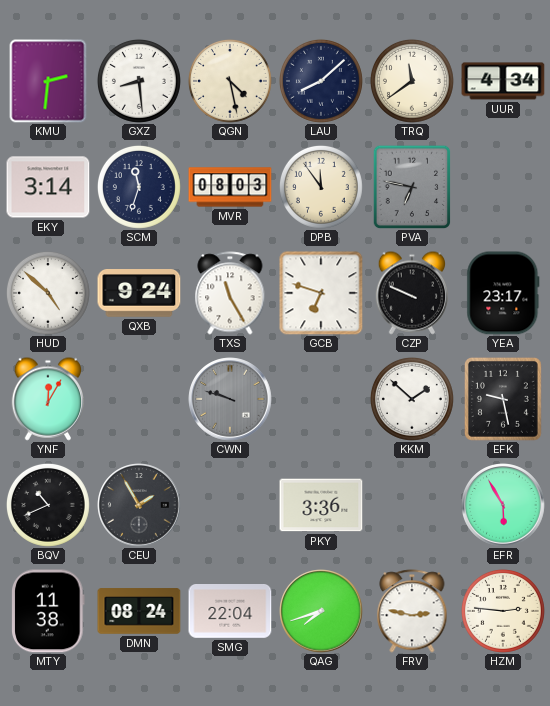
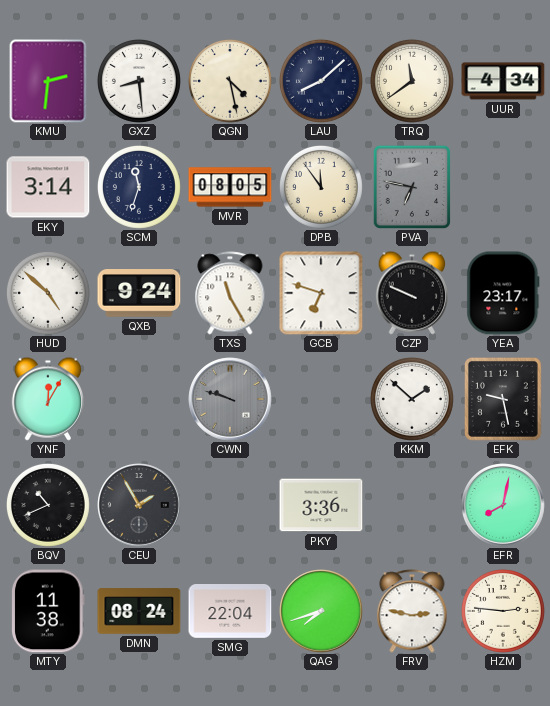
MVR: 08:03 -> 08:05 (230, 187)
EFR: 5:55 -> 8:02 (503, 505)
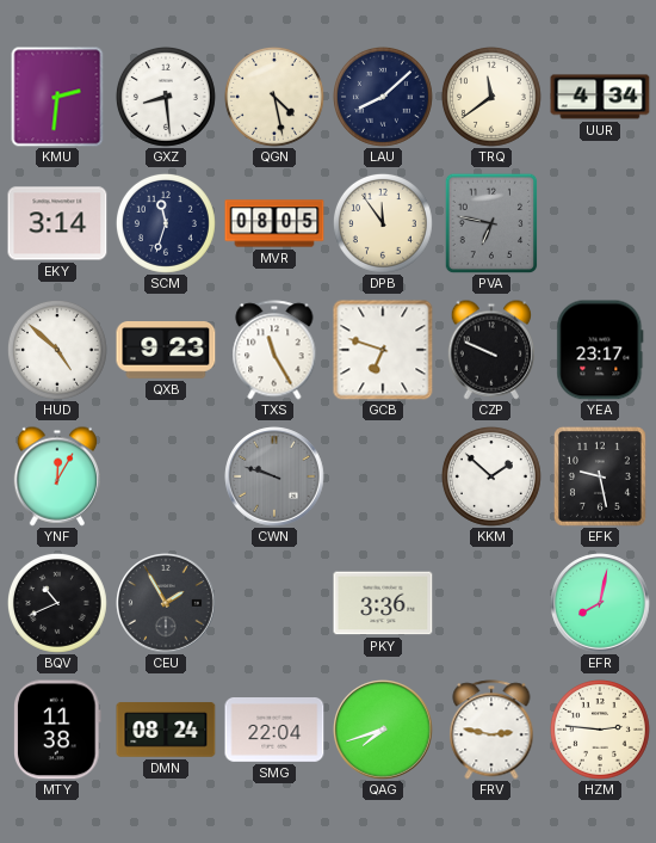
QXB: 9:24 -> 9:23 (166, 351)
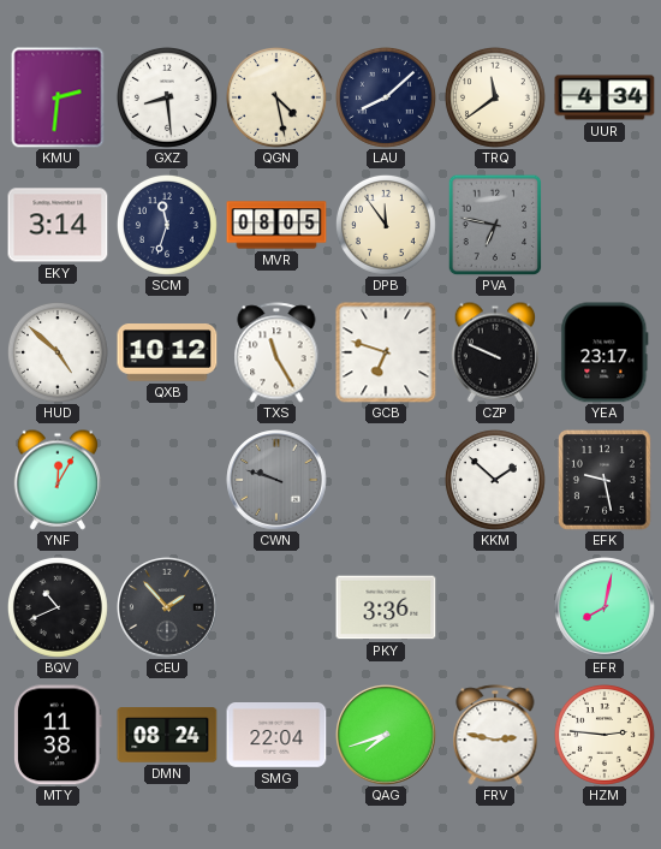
QXB: 9:23 -> 10:12 (167, 354)
CEU: 1:55 -> 1:53 (167, 607)
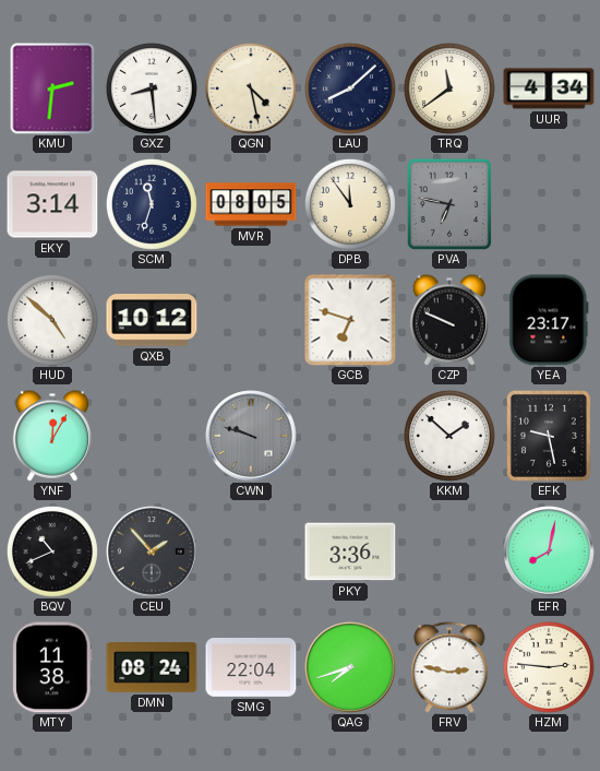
TXS: 11:25 -> none (276, 352)
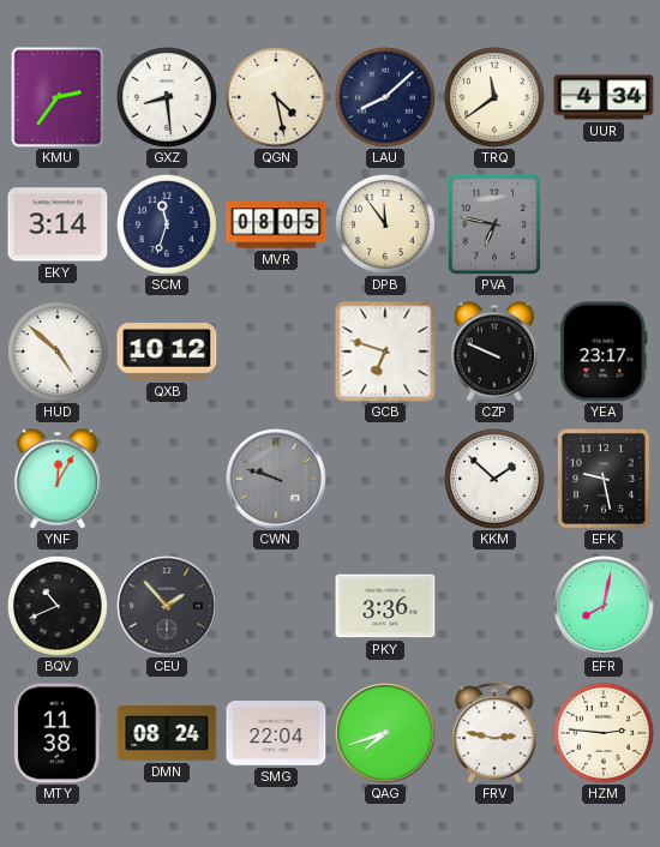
KMU: 2:31 -> 2:36 (58, 97)
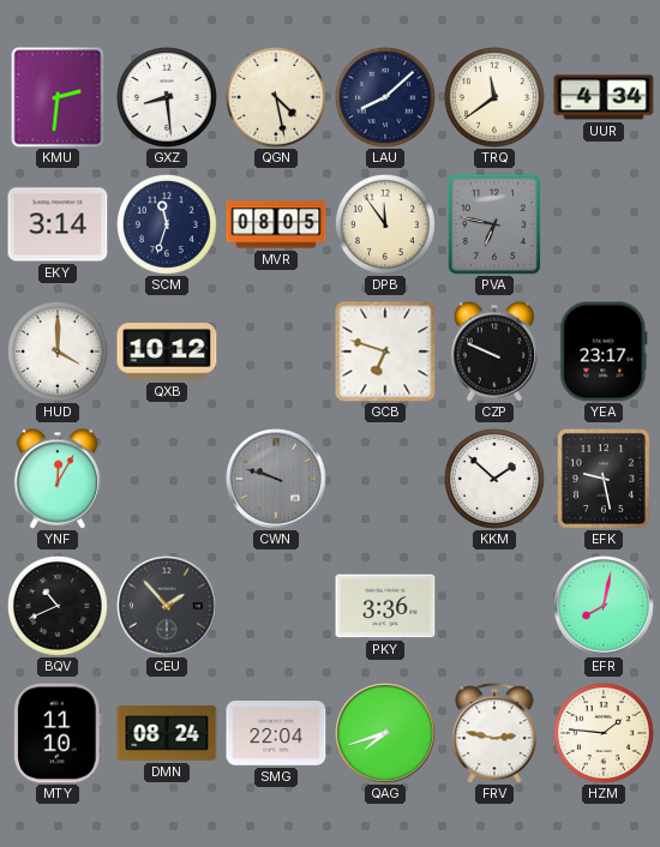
KMU: 2:36 -> 2:31 (58, 97)
HUD: 4:52 -> 4:00 (58, 352)
MTY: 11:38 -> 11:10 (58, 733)
HZM: 2:46 -> 1:46 (604, 733)
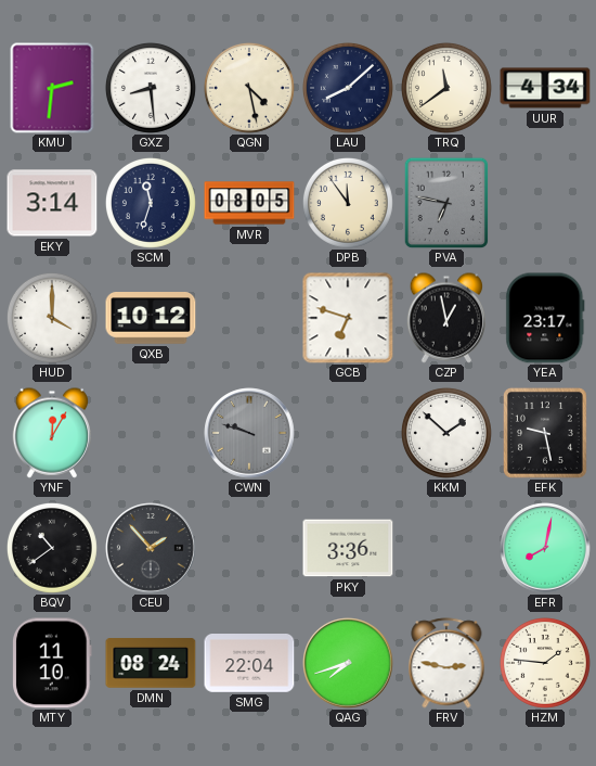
CZP: 9:49 -> 12:58 (445, 318)
BQV: 10:41 -> 10:39 (52, 548)
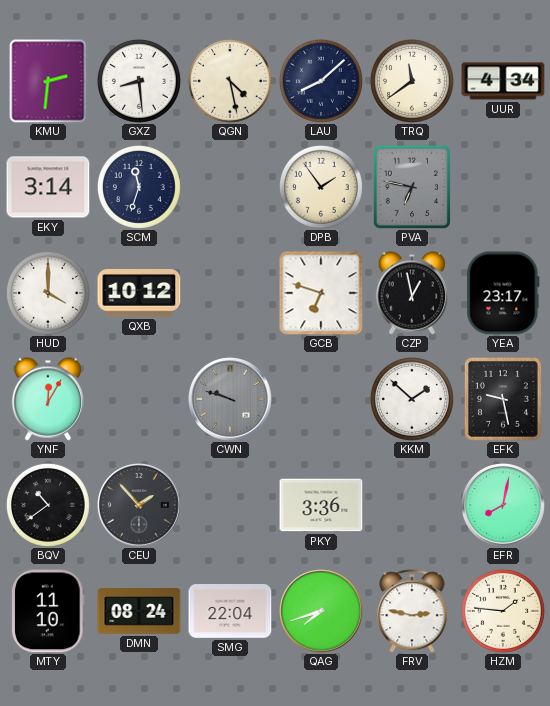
MVR: 08:05 -> none (249, 203)
DPB: 11:54 -> 1:54 (321, 187)
